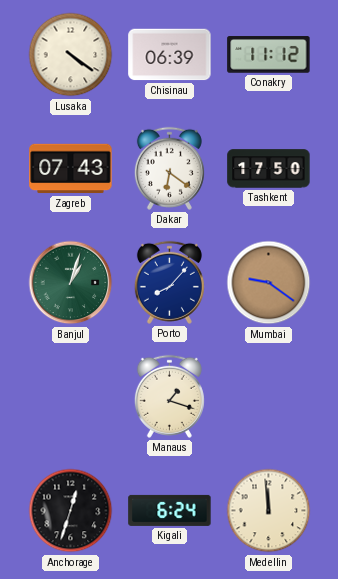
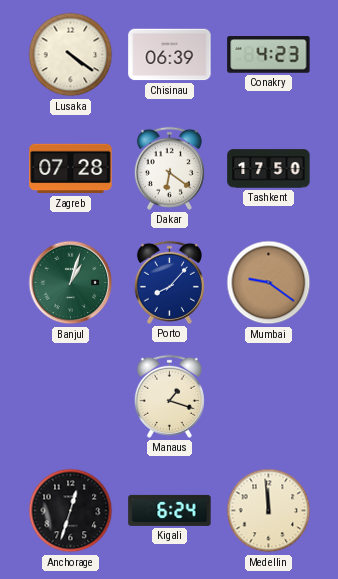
Conakry: 11:12 -> 4:23 (269, 55)
Zagreb: 07:43 -> 07:28 (71, 169)
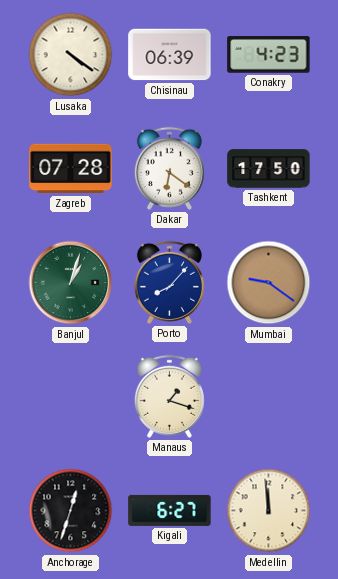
Kigali: 6:24 -> 6:27 (170, 510)
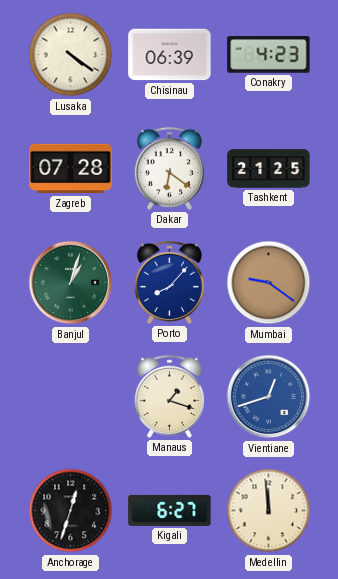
Tashkent: 17:50 -> 21:25 (269, 169)
Vientiane: none -> 12:42 (269, 397)
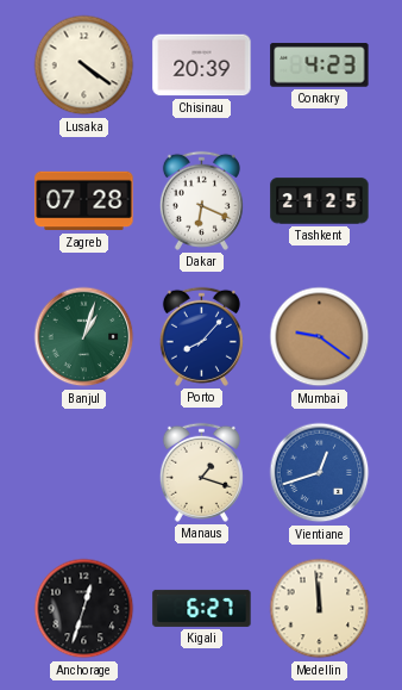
Chisinau: 06:39 -> 20:39 (202, 66)
Dakar: 6:21 -> 6:19 (201, 200)
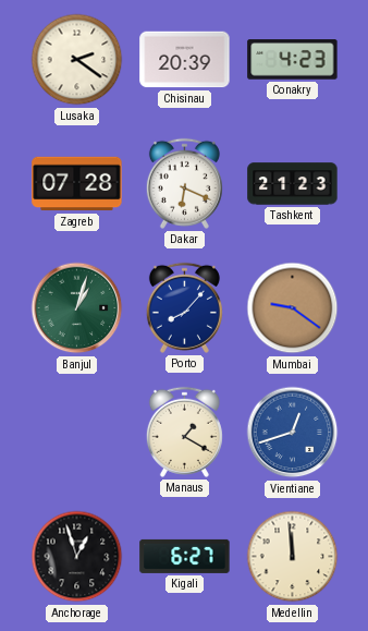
Lusaka: 4:21 -> 2:21 (77, 60)
Tashkent: 21:25 -> 21:23 (293, 184)
Manaus: 1:18 -> 1:20 (184, 432)
Anchorage: 12:33 -> 12:57 (77, 557)
